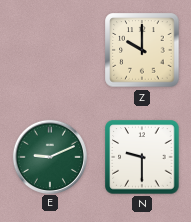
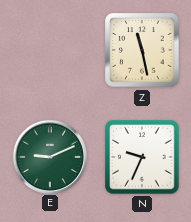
Z: 10:00 -> 11:28 (142, 50)
N: 9:30 -> 9:34 (142, 157)
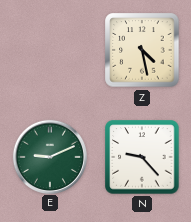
Z: 11:28 -> 4:28 (142, 50)
N: 9:34 -> 9:23 (142, 157)
